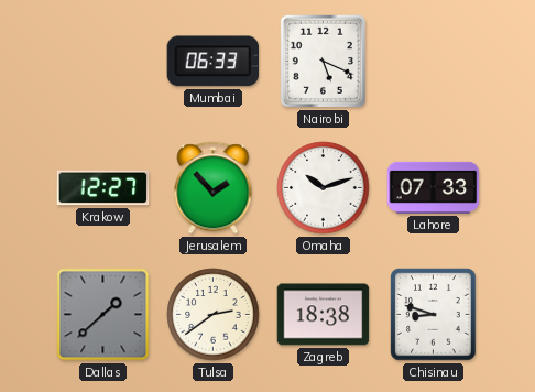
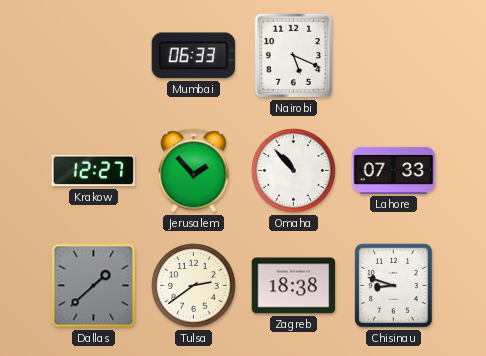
Omaha: 10:12 -> 10:53 (294, 171)
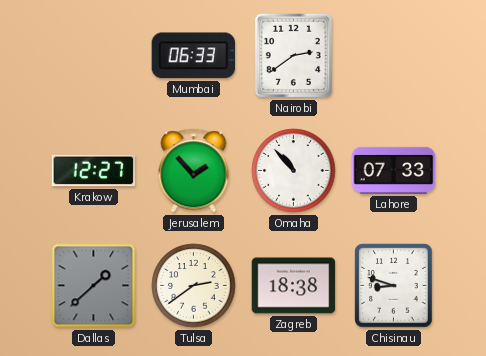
Nairobi: 5:19 -> 2:39 (293, 55)
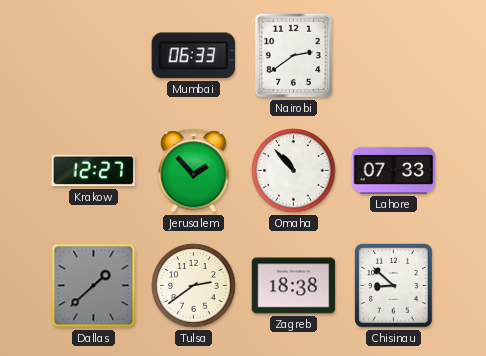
Chisinau: 8:48 -> 8:52 (394, 286)
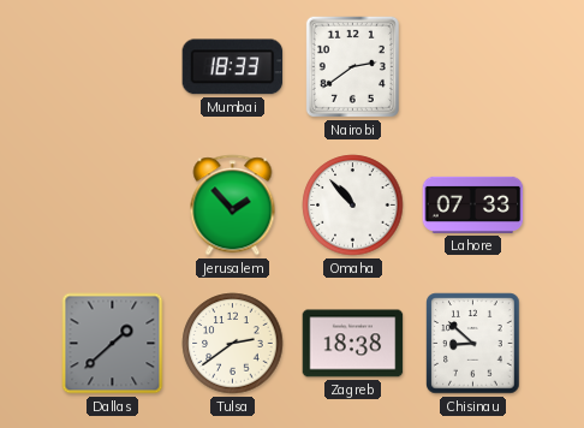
Mumbai: 06:33 -> 18:33 (233, 67)
Krakow: 12:27 -> none (94, 171)
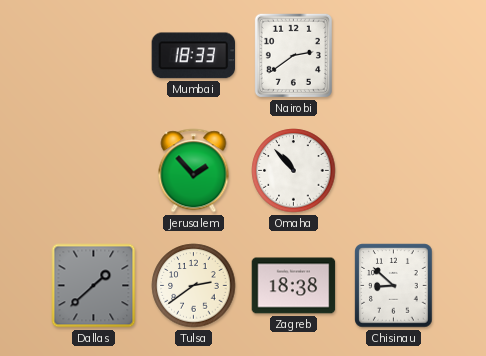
Lahore: 07:33 -> none (473, 204)
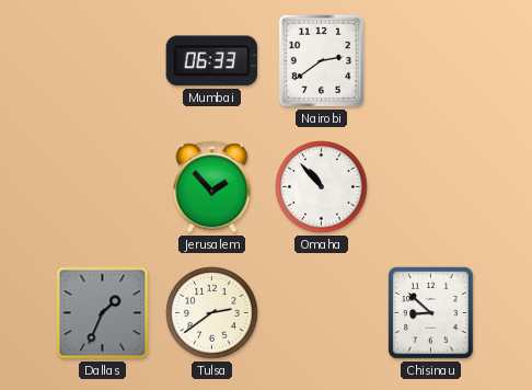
Mumbai: 18:33 -> 06:33 (212, 61)
Dallas: 1:38 -> 1:34 (103, 313)
Zagreb: 18:38 -> none (294, 286)
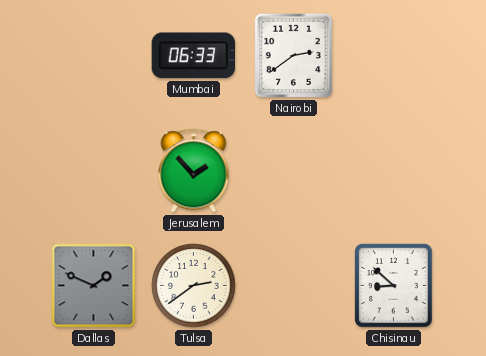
Omaha: 10:53 -> none (322, 187)
Dallas: 1:34 -> 1:49 (94, 286)
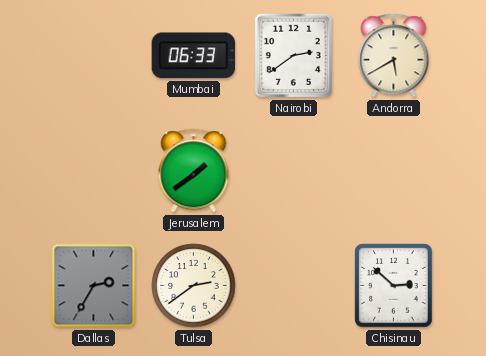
Andorra: none -> 5:40 (394, 56)
Jerusalem: 1:53 -> 1:39 (194, 171)
Dallas: 1:49 -> 2:35 (94, 286)
Chisinau: 8:52 -> 2:52 (394, 286)
